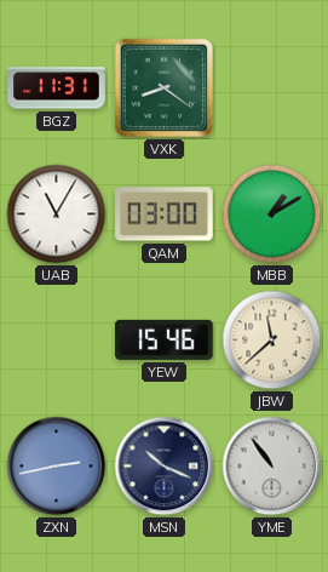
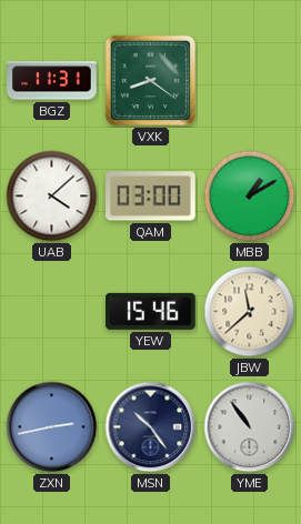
UAB: 11:05 -> 4:08 (52, 196)
MSN: 10:19 -> 10:24 (151, 427)
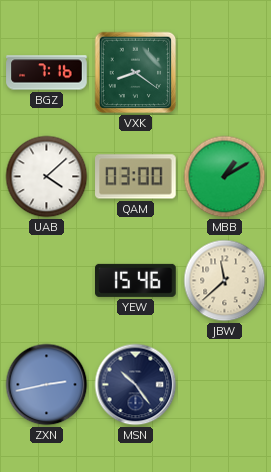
BGZ: 11:31 -> 7:16 (47, 73)
YME: 10:54 -> none (250, 427)
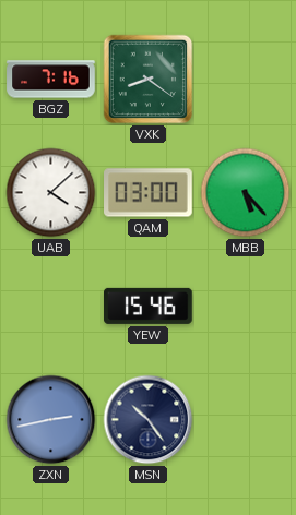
MBB: 1:10 -> 5:23 (246, 193)
JBW: 11:38 -> none (225, 281)
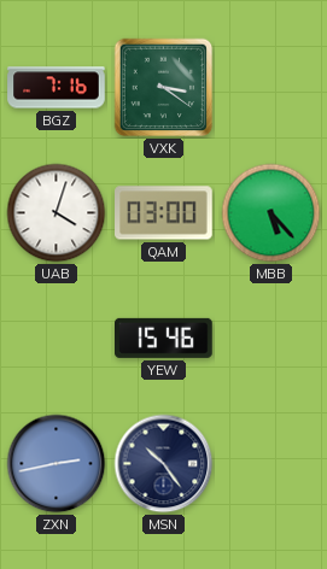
VXK: 8:21 -> 3:21 (164, 88)
UAB: 4:08 -> 4:03 (57, 213)
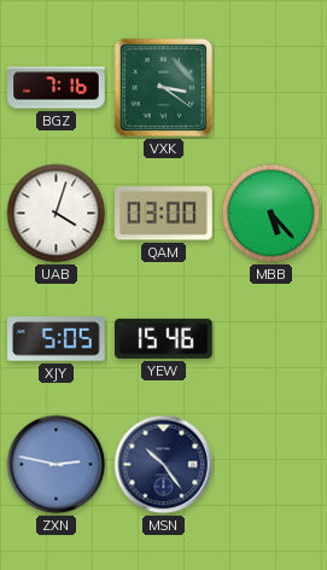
XJY: none -> 5:05 (57, 339)
ZXN: 2:43 -> 2:47 (57, 465)
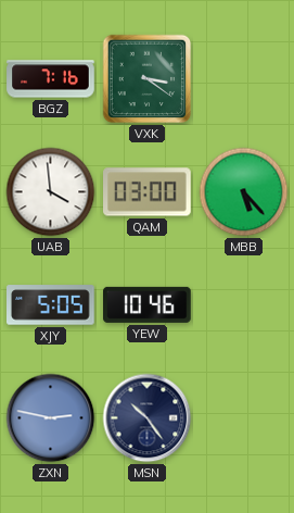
UAB: 4:03 -> 3:59 (51, 192)
YEW: 15:46 -> 10:46 (148, 304)
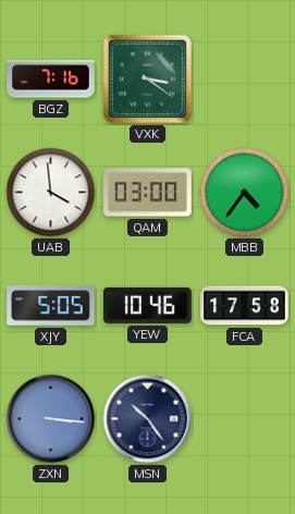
MBB: 5:23 -> 4:36 (245, 193)
FCA: none -> 17:58 (245, 306)
ZXN: 2:47 -> 3:16 (51, 419)
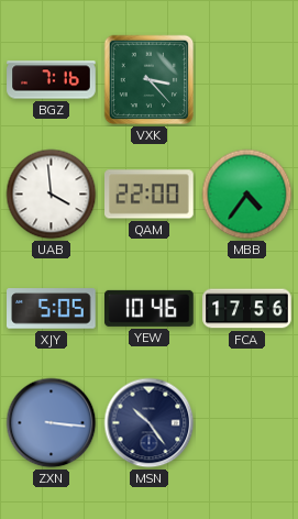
VXK: 3:21 -> 3:23 (150, 80)
QAM: 03:00 -> 22:00 (150, 195)
FCA: 17:58 -> 17:56 (247, 309)
